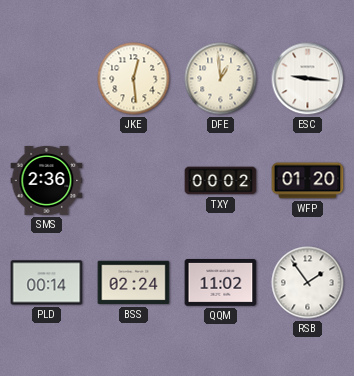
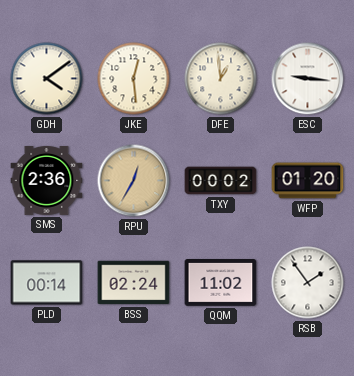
GDH: none -> 4:09 (47, 79)
RPU: none -> 12:35 (134, 181)
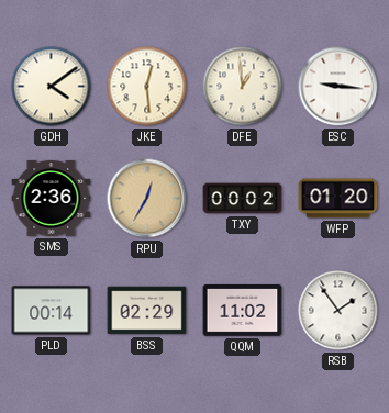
BSS: 02:24 -> 02:29 (147, 311)
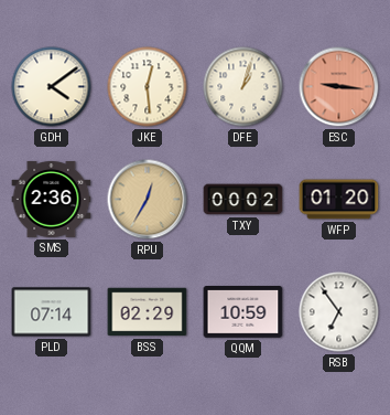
DFE: 12:59 -> 1:03 (243, 87)
ESC dial: white -> salmon (339, 87)
PLD: 00:14 -> 07:14 (52, 312)
QQM: 11:02 -> 10:59 (243, 312)
RSB: 1:54 -> 6:54 (339, 312)
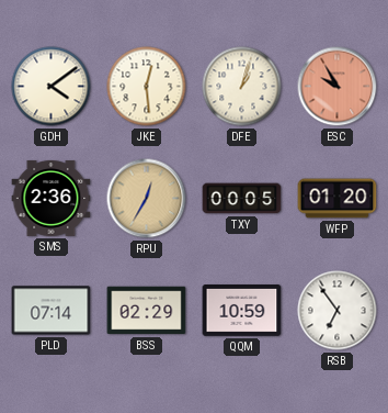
ESC: 9:16 -> 9:55 (338, 87)
TXY: 00:02 -> 00:05 (242, 199)
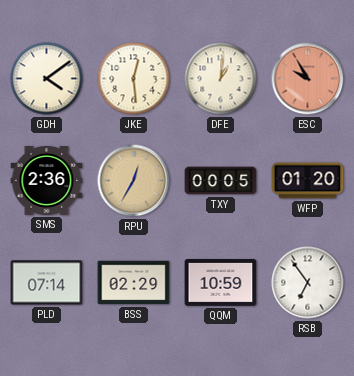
DFE: 1:03 -> 1:01 (221, 79)
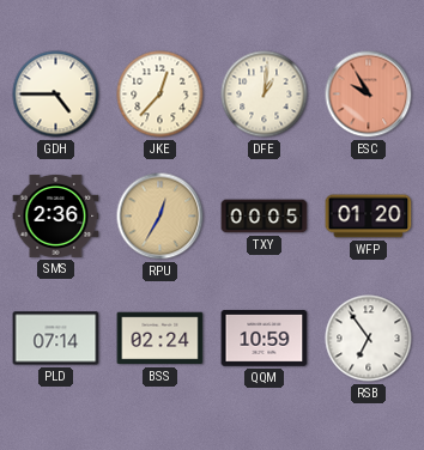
GDH: 4:09 -> 4:45 (56, 95)
JKE: 12:29 -> 12:37 (160, 95)
BSS: 02:29 -> 02:24 (160, 339)
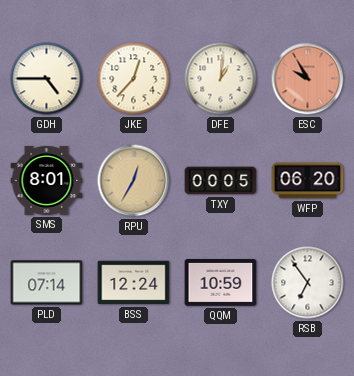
SMS: 2:36 -> 8:01 (47, 180)
WFP: 01:20 -> 06:20 (308, 181)
BSS: 02:24 -> 12:24 (134, 283)
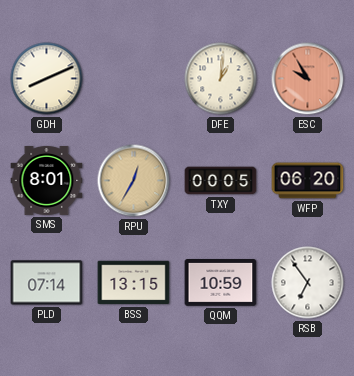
GDH: 4:45 -> 8:11 (47, 79)
JKE: 12:37 -> none (134, 79)
BSS: 12:24 -> 13:15 (134, 283)
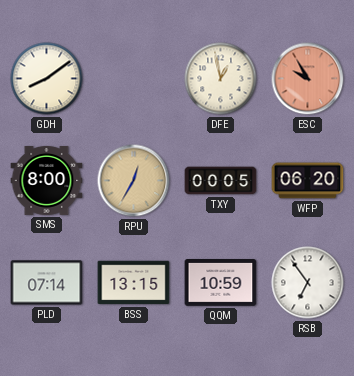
GDH: 8:11 -> 8:09 (47, 79)
DFE: 1:01 -> 12:58 (221, 79)
SMS: 8:01 -> 8:00 (47, 180)
